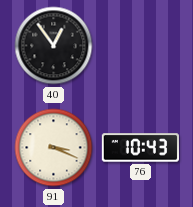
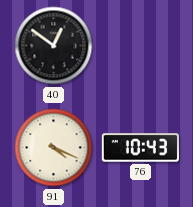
40: 12:54 -> 12:51 (54, 46)
91: 3:19 -> 4:19 (54, 148)
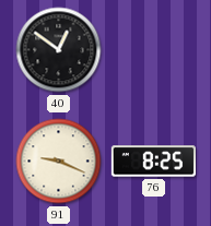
91: 4:19 -> 9:19 (59, 162)
76: 10:43 -> 8:25 (153, 162)
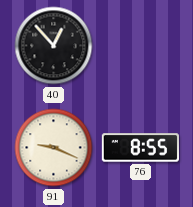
40: 12:51 -> 12:53 (54, 46)
76: 8:25 -> 8:55 (140, 148)
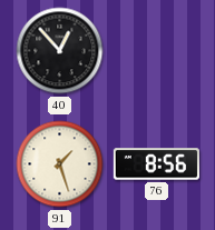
91: 9:19 -> 1:27 (60, 164)
76: 8:55 -> 8:56 (156, 164)
